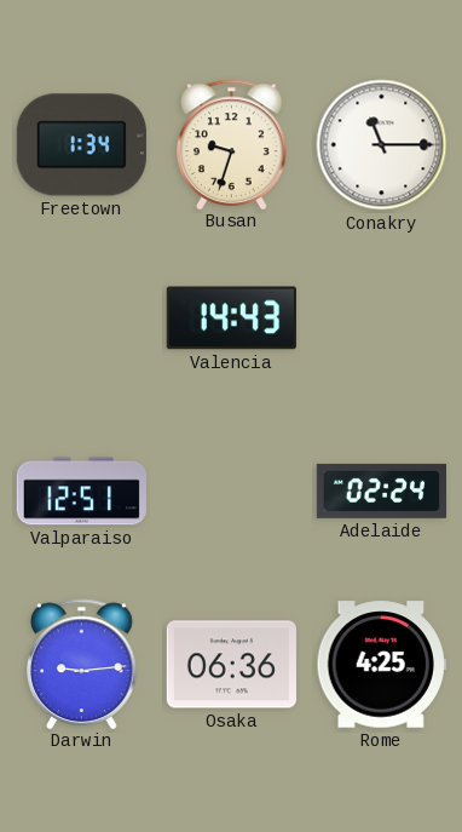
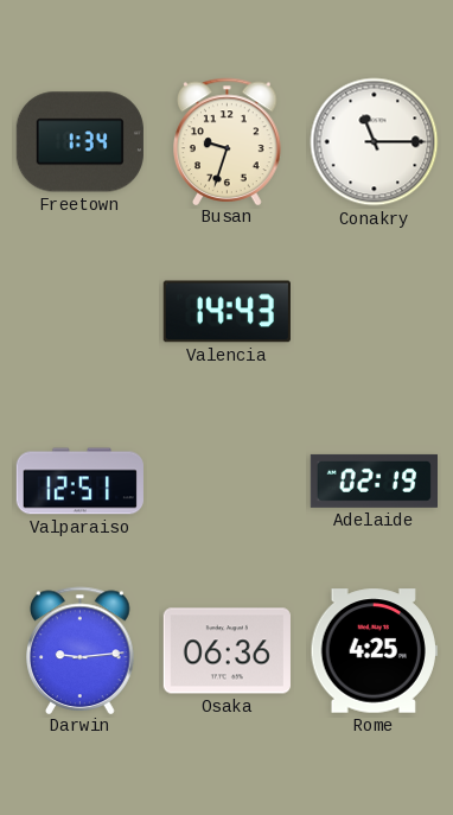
Adelaide: 02:24 -> 02:19 (374, 480)
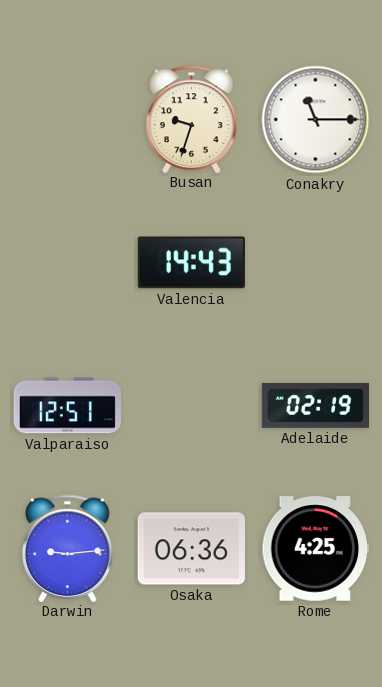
Freetown: 1:34 -> none (79, 142)
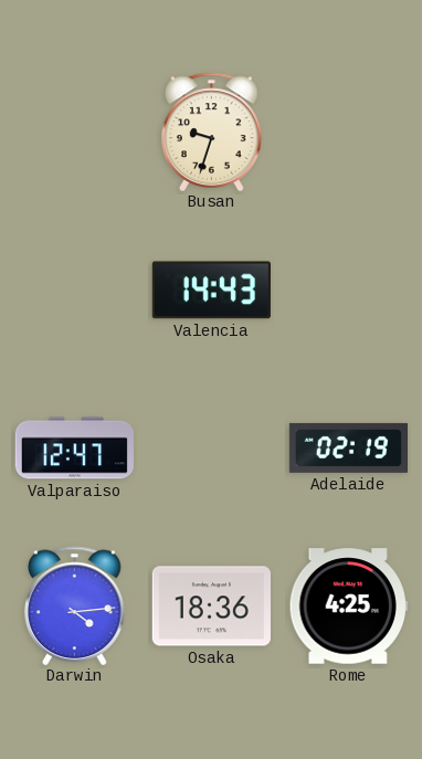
Conakry: 11:15 -> none (316, 120)
Valparaiso: 12:51 -> 12:47 (74, 449)
Darwin: 9:14 -> 4:14 (75, 605)
Osaka: 06:36 -> 18:36 (211, 607)
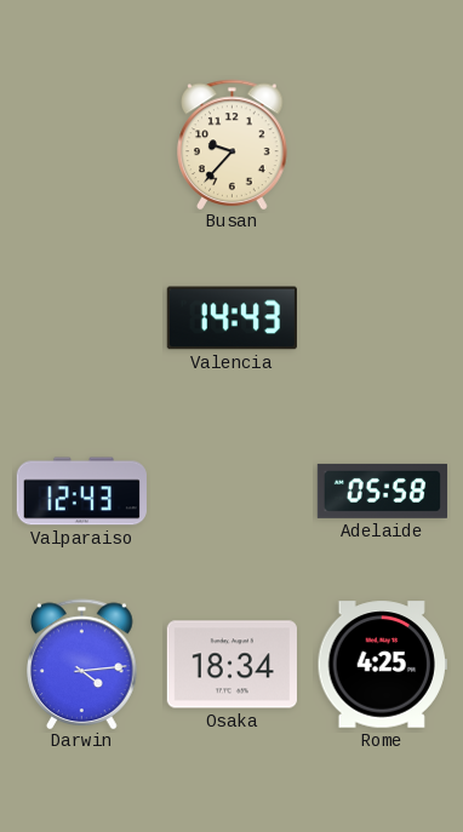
Busan: 9:33 -> 9:37 (233, 144)
Valparaiso: 12:47 -> 12:43 (81, 492)
Adelaide: 02:19 -> 05:58 (382, 490)
Osaka: 18:36 -> 18:34 (232, 665)
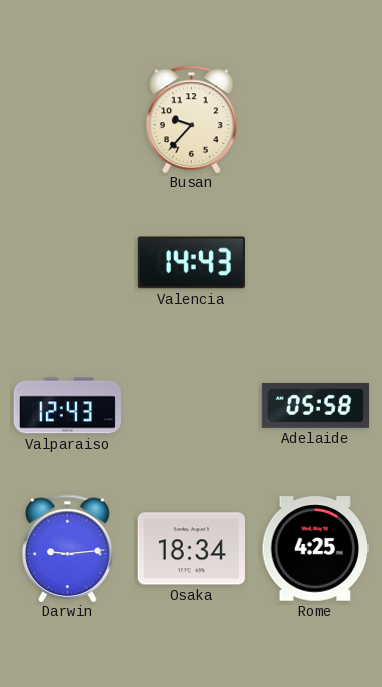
Darwin: 4:14 -> 9:14 (68, 548)
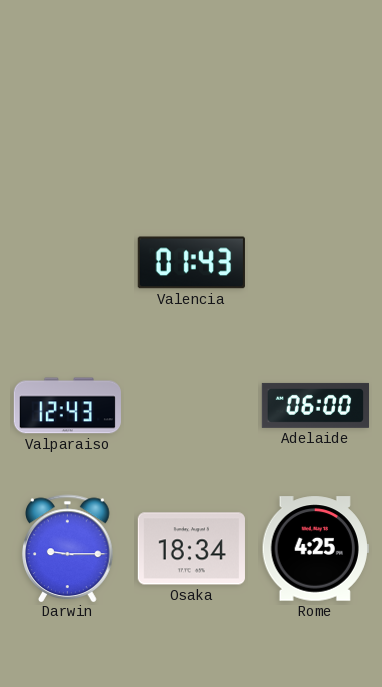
Busan: 9:37 -> none (192, 119)
Valencia: 14:43 -> 01:43 (191, 263)
Adelaide: 05:58 -> 06:00 (315, 405)
Darwin: 9:14 -> 9:15 (68, 548)
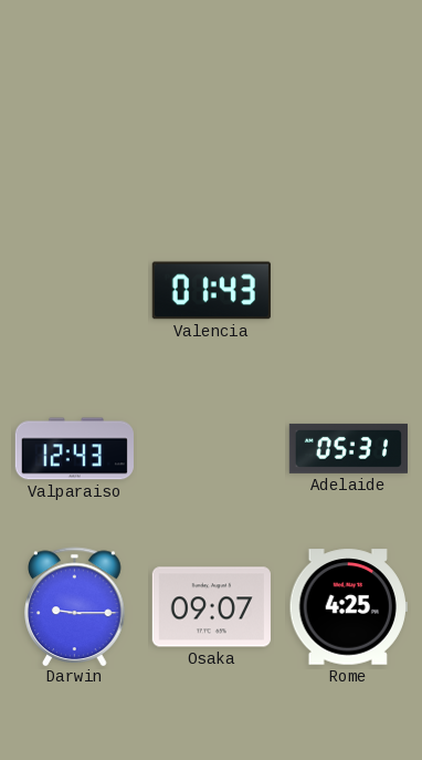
Adelaide: 06:00 -> 05:31 (348, 448)
Osaka: 18:34 -> 09:07 (211, 607)
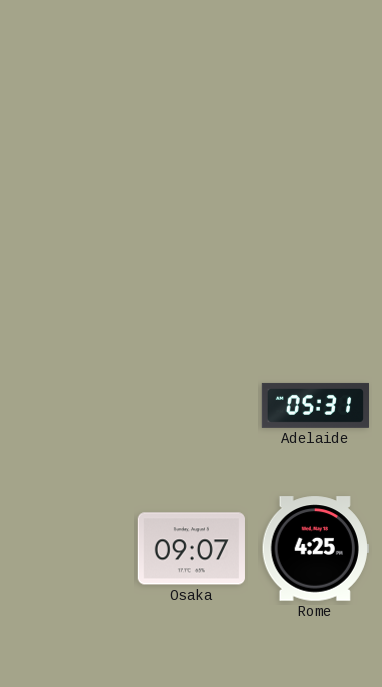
Valencia: 01:43 -> none (211, 291)
Valparaiso: 12:43 -> none (74, 449)
Darwin: 9:15 -> none (75, 606)
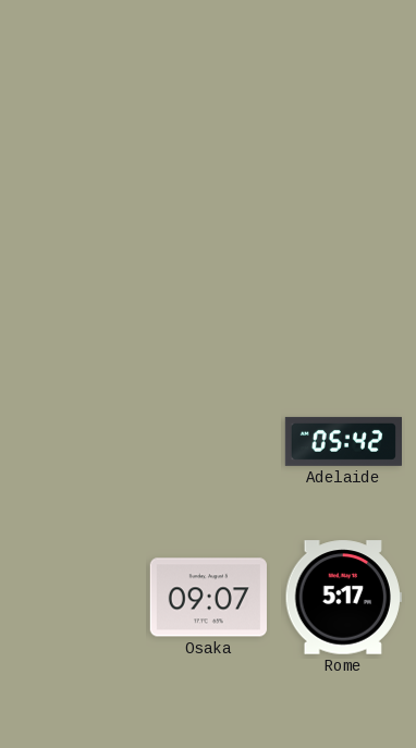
Adelaide: 05:31 -> 05:42 (343, 441)
Rome: 4:25 -> 5:17 (343, 598)
